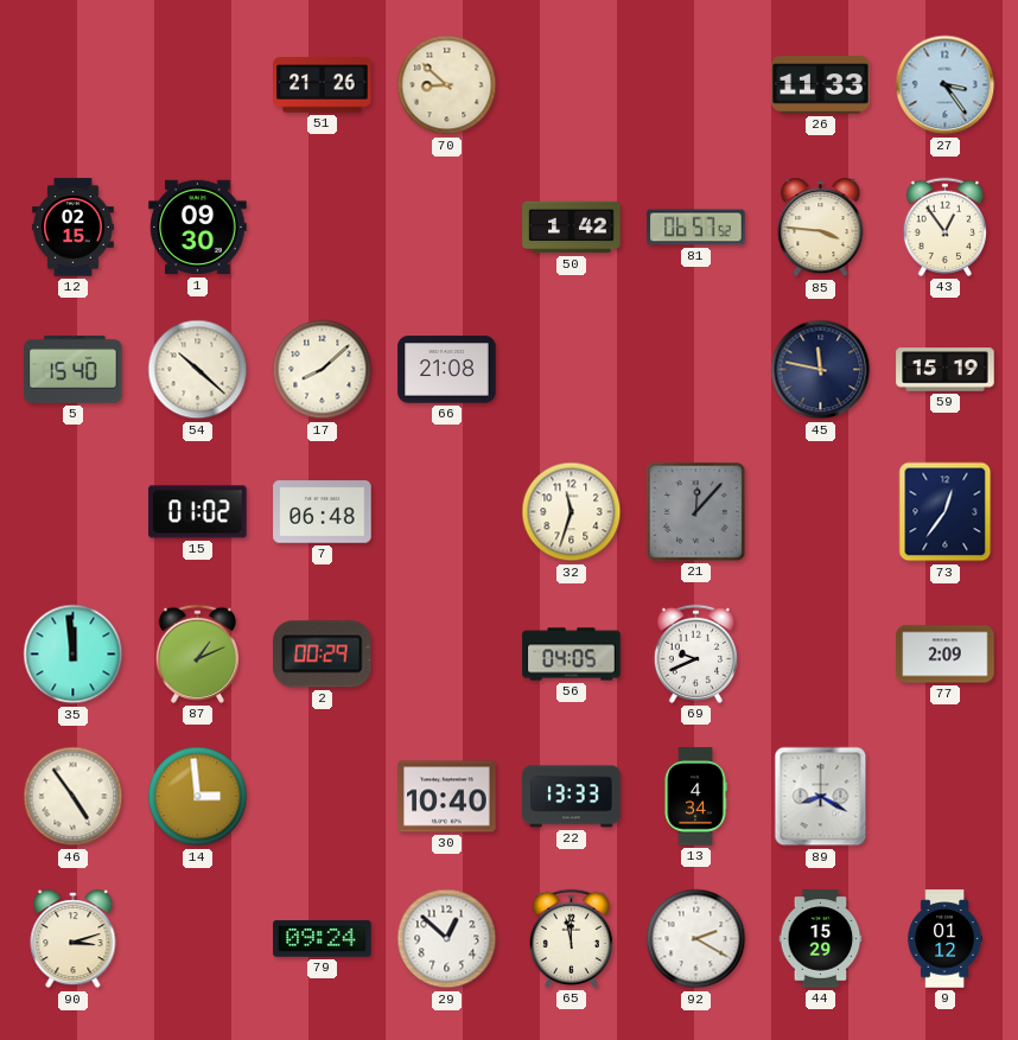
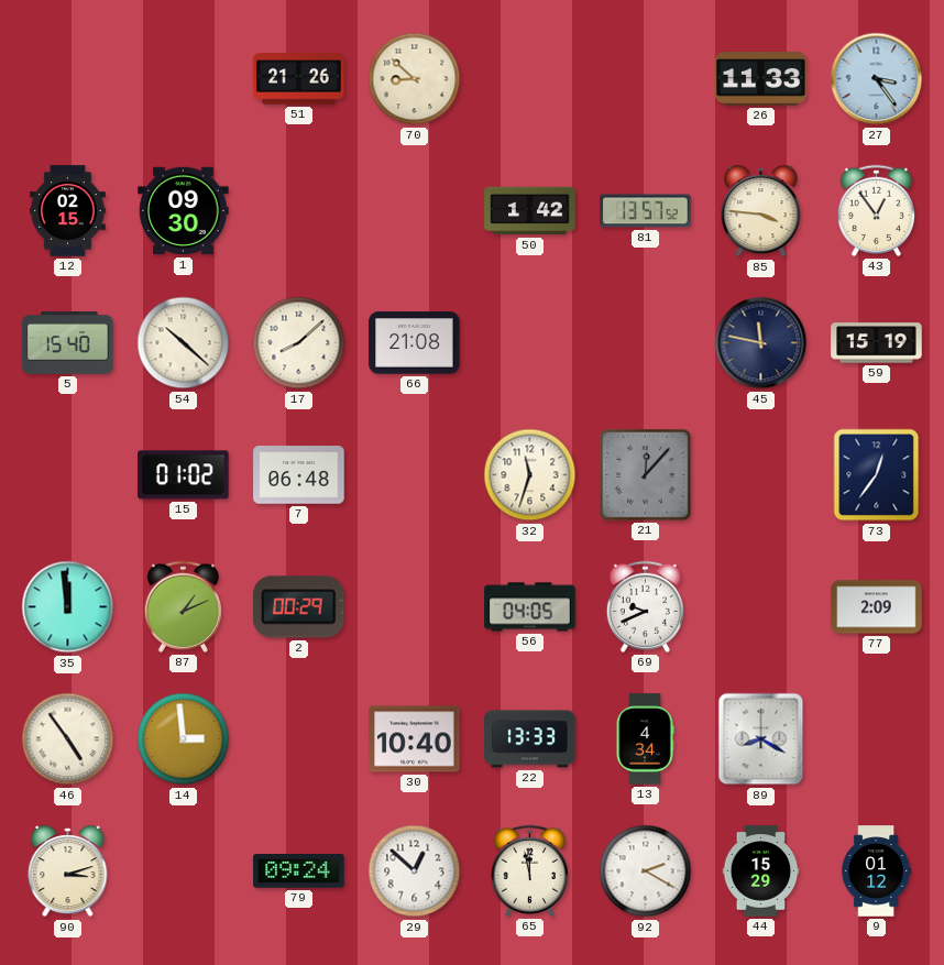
81: 06:57 -> 13:57 (646, 211)
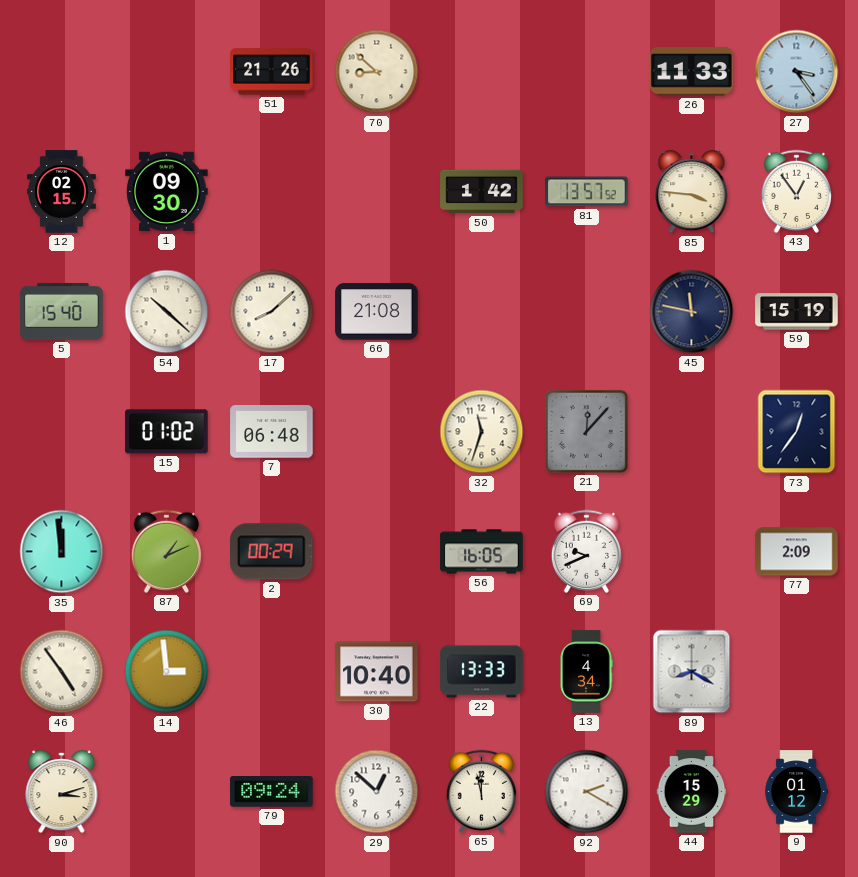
56: 04:05 -> 16:05 (482, 552)
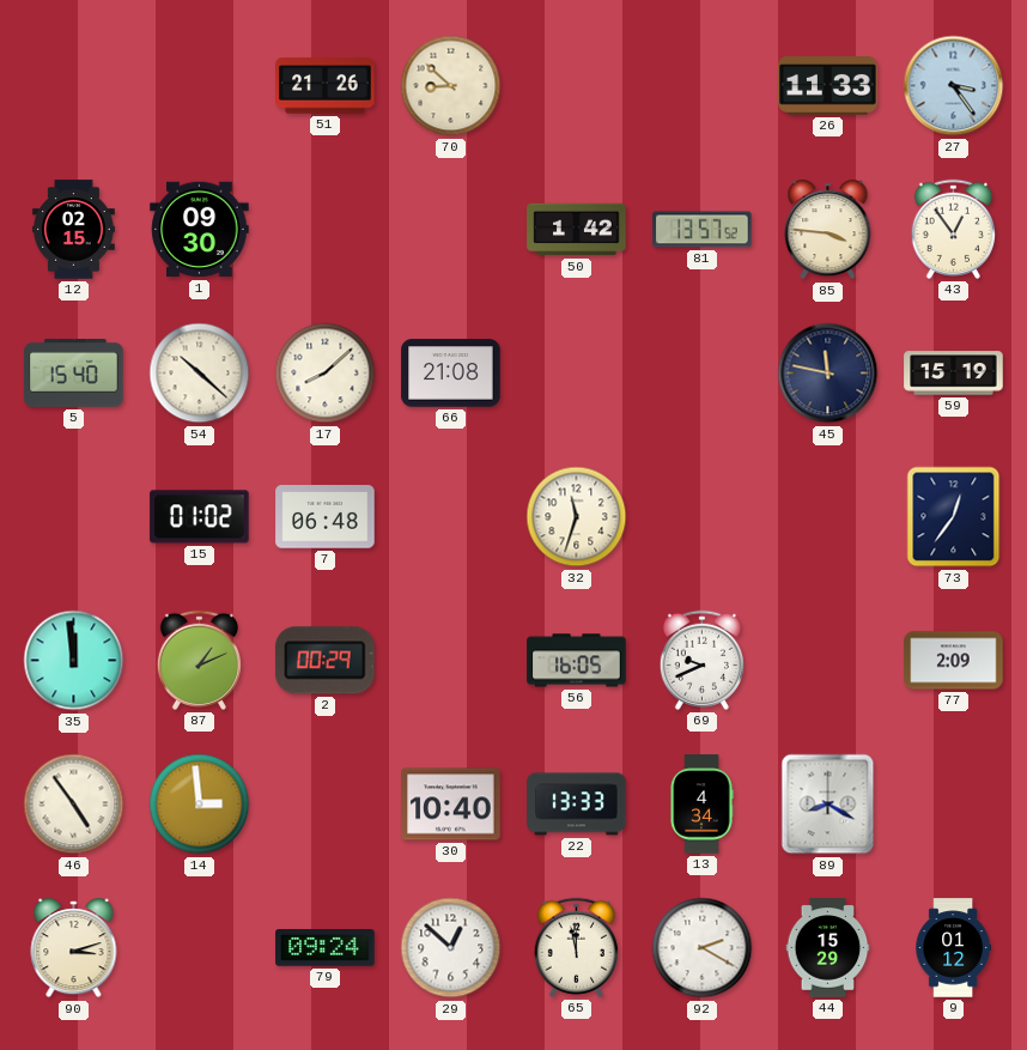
21: 12:07 -> none (587, 432)
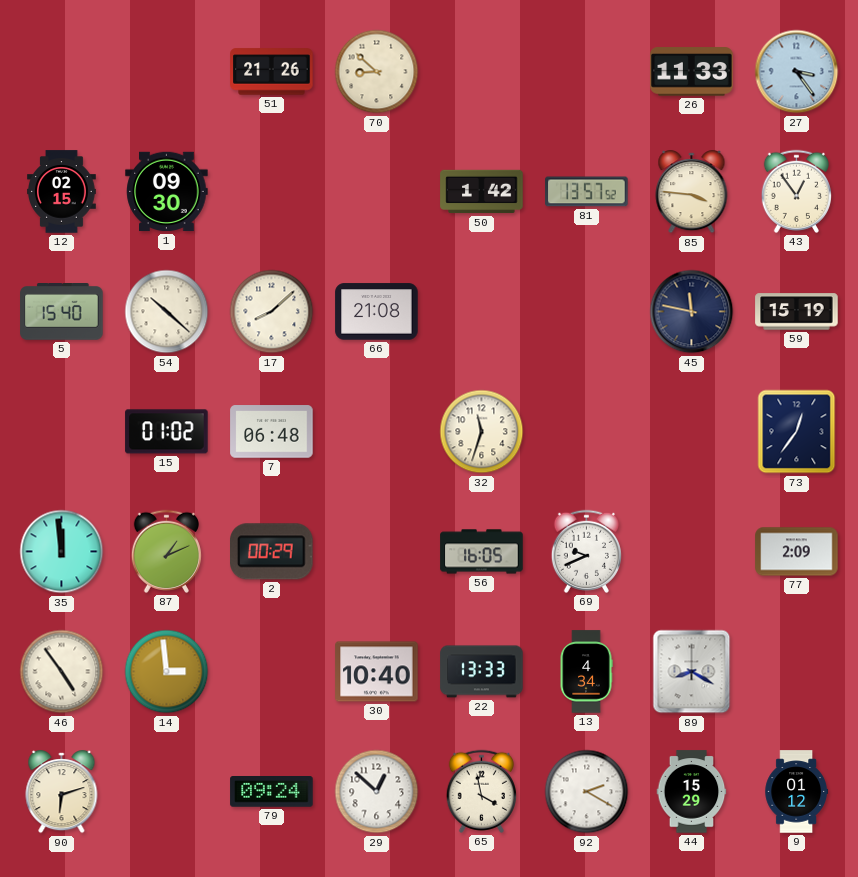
90: 3:12 -> 6:12 (62, 792)
65: 11:58 -> 3:58 (481, 791)
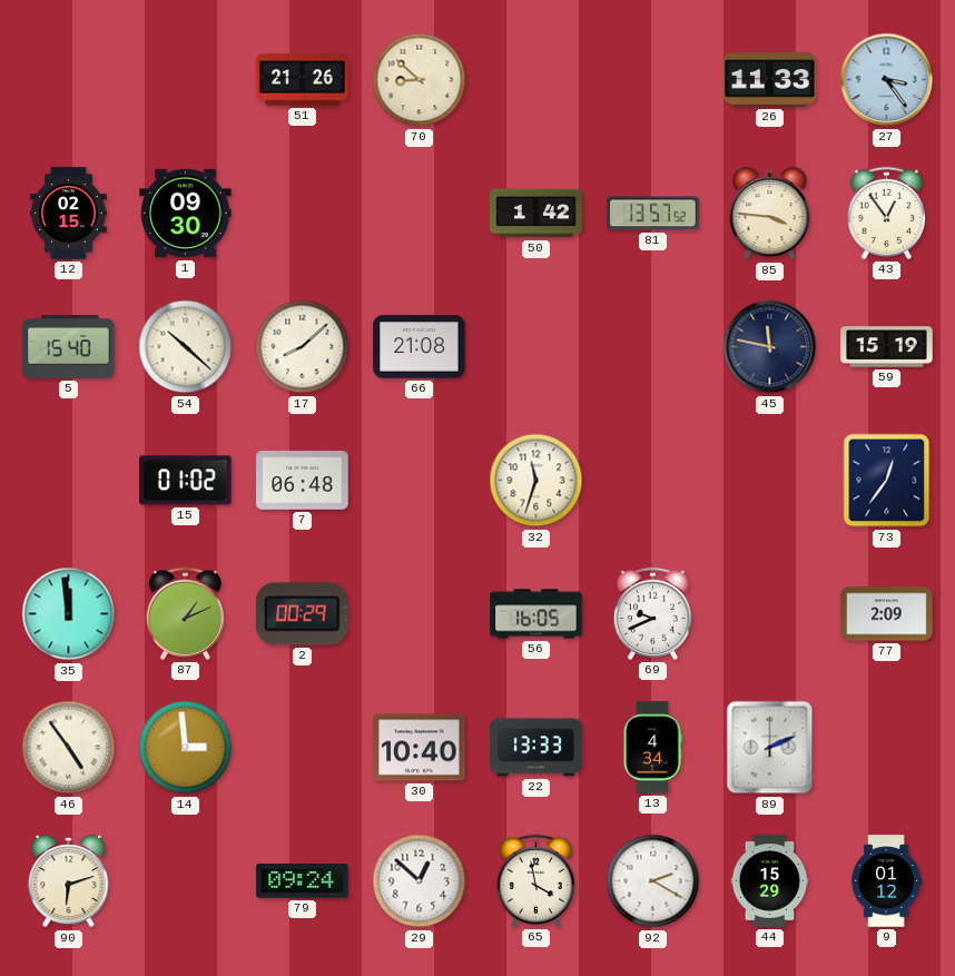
89: 8:20 -> 2:11 (770, 748)
